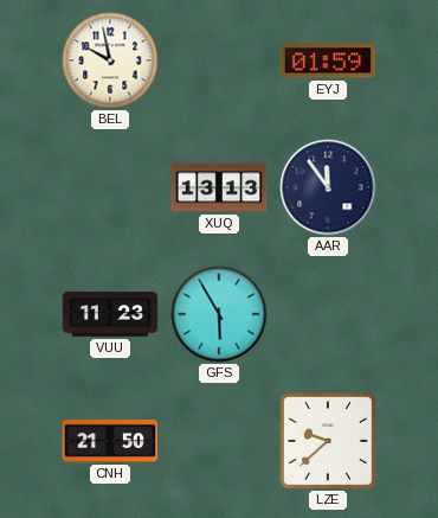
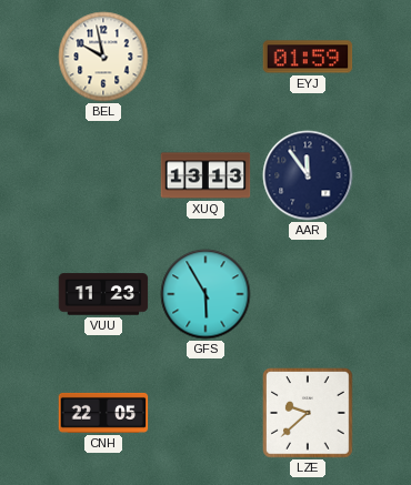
CNH: 21:50 -> 22:05 (103, 413)
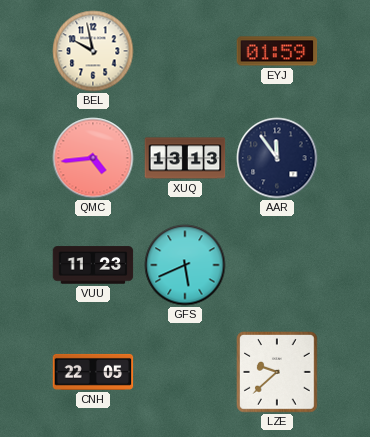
QMC: none -> 4:44 (93, 158)
GFS: 5:55 -> 5:41 (185, 265)
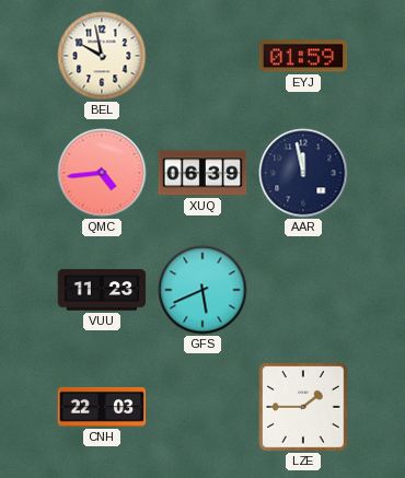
XUQ: 13:13 -> 06:39 (202, 173)
AAR: 11:54 -> 11:58 (303, 173)
CNH: 22:05 -> 22:03 (102, 407)
LZE: 9:38 -> 1:45 (304, 408)
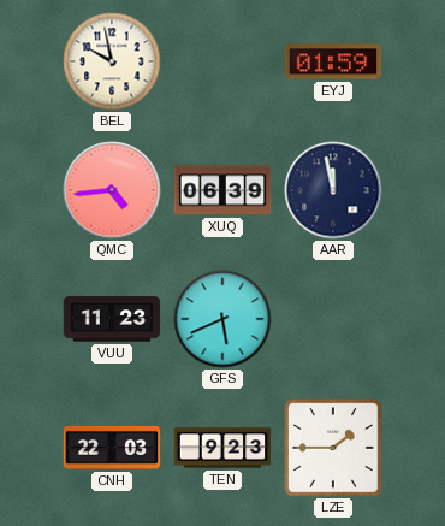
TEN: none -> 9:23 (222, 448)
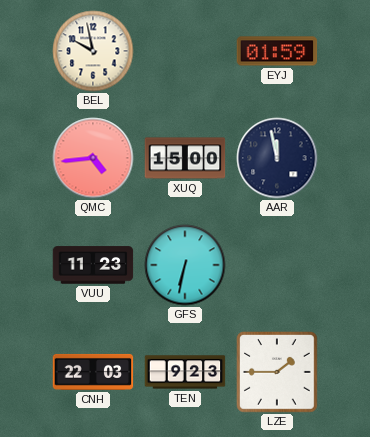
XUQ: 06:39 -> 15:00 (185, 158)
GFS: 5:41 -> 6:32 (185, 265)
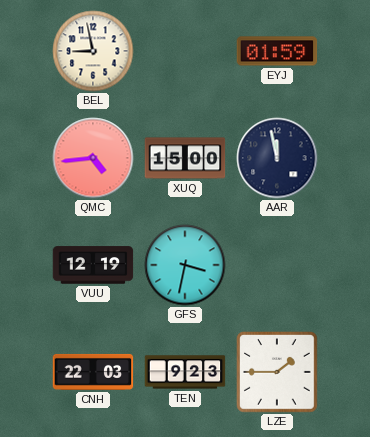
BEL: 9:58 -> 8:58 (93, 51)
VUU: 11:23 -> 12:19 (93, 265)
GFS: 6:32 -> 3:32 (185, 265)
